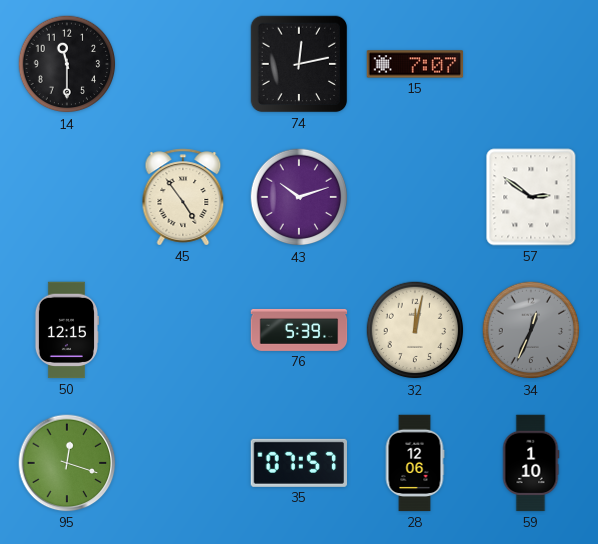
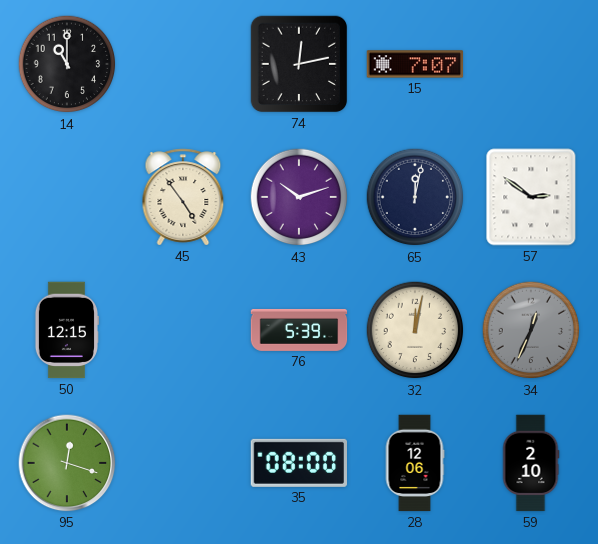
14: 11:30 -> 11:00 (67, 64)
65: none -> 12:02 (415, 197)
35: 07:57 -> 08:00 (298, 463)
59: 1:10 -> 2:10 (531, 463)
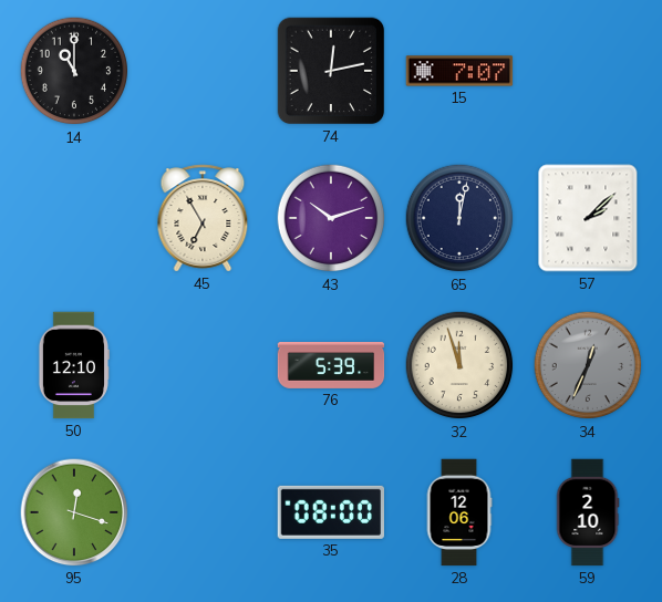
45: 4:54 -> 6:55 (203, 218)
57: 2:51 -> 2:08 (588, 218)
50: 12:15 -> 12:10 (73, 365)
32: 12:02 -> 11:57 (459, 365)
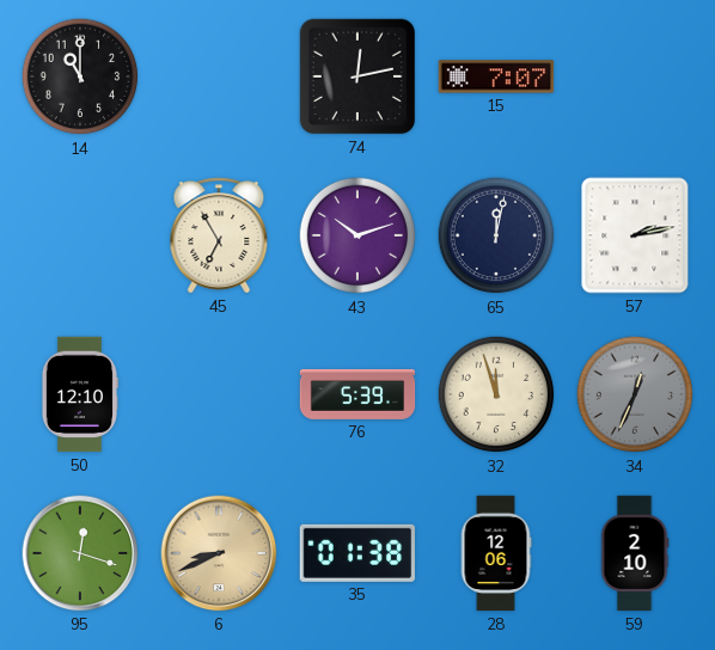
57: 2:08 -> 2:13 (635, 235)
6: none -> 8:41 (219, 553)
35: 08:00 -> 01:38 (356, 553)
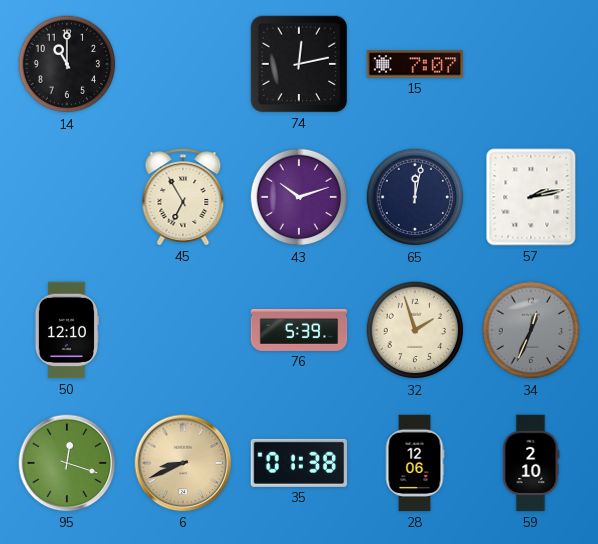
32: 11:57 -> 1:57 (415, 330)
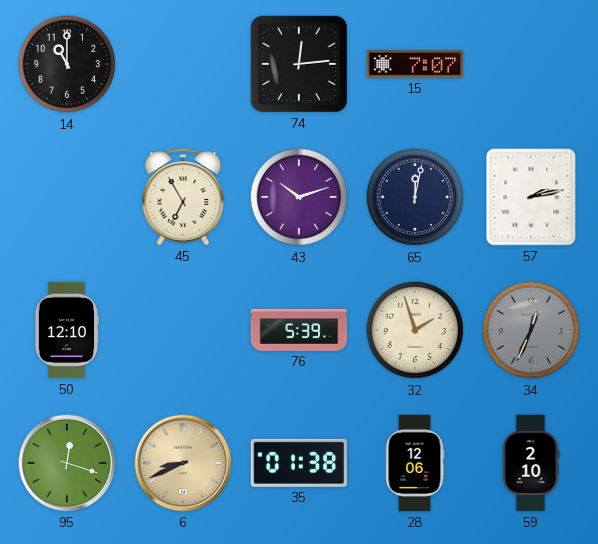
74: 12:13 -> 12:14 (299, 64)
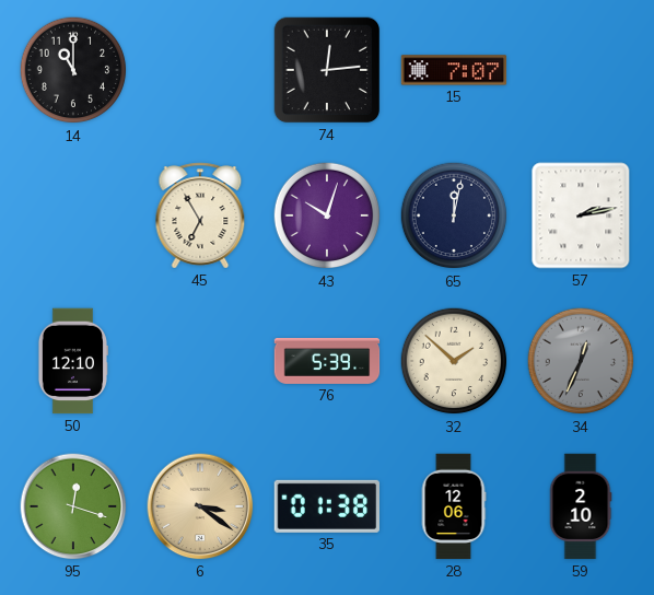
43: 10:12 -> 10:03 (327, 215)
32: 1:57 -> 1:52 (454, 361)
6: 8:41 -> 3:21 (200, 506)
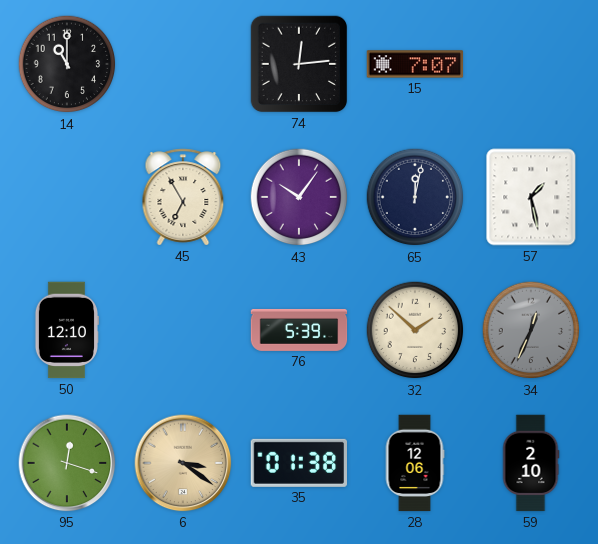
43: 10:03 -> 10:06 (299, 197)
57: 2:13 -> 1:28 (531, 197)
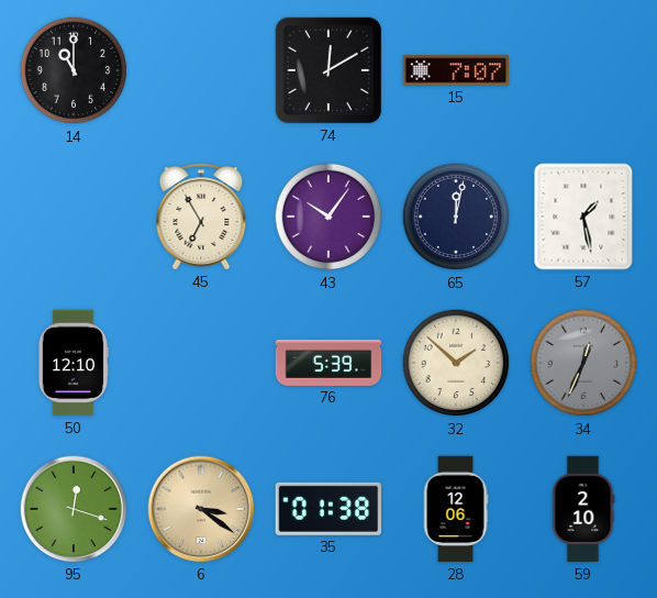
74: 12:14 -> 12:10 (328, 70)
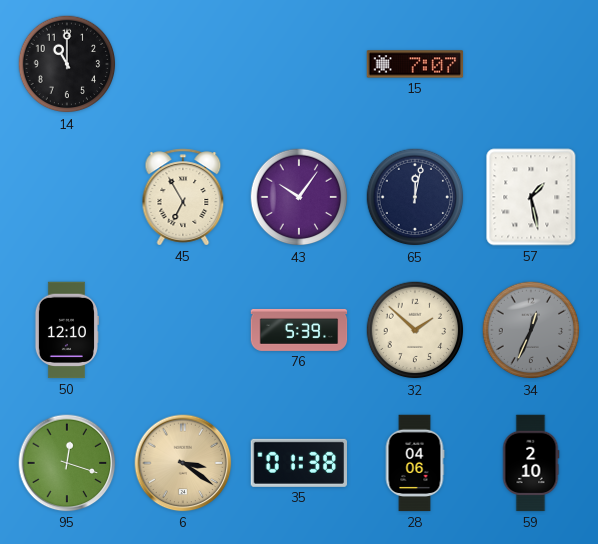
74: 12:10 -> none (328, 70)
28: 12:06 -> 04:06 (415, 463)
